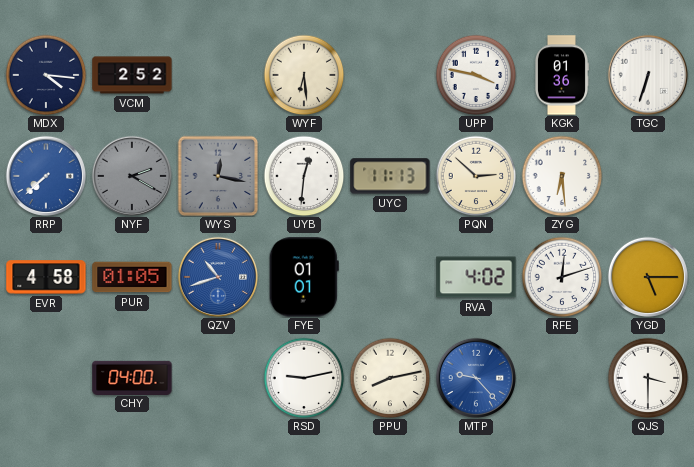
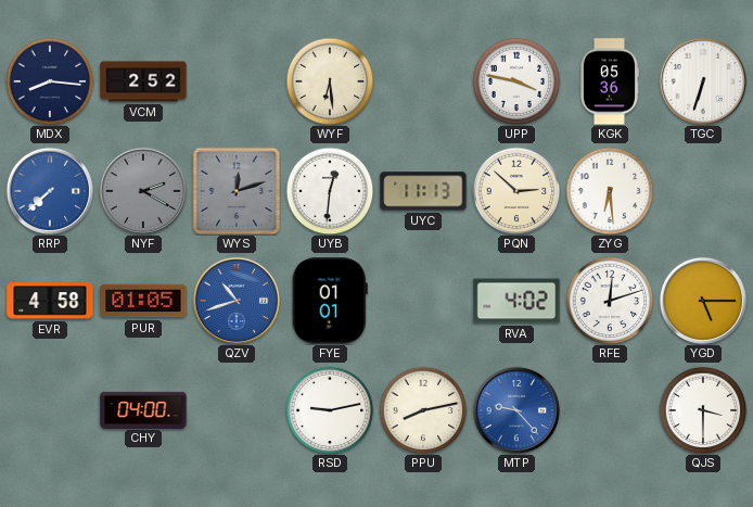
MDX: 4:16 -> 8:16 (50, 81)
KGK: 01:36 -> 05:36 (609, 81)
WYS: 12:17 -> 12:12 (237, 191)
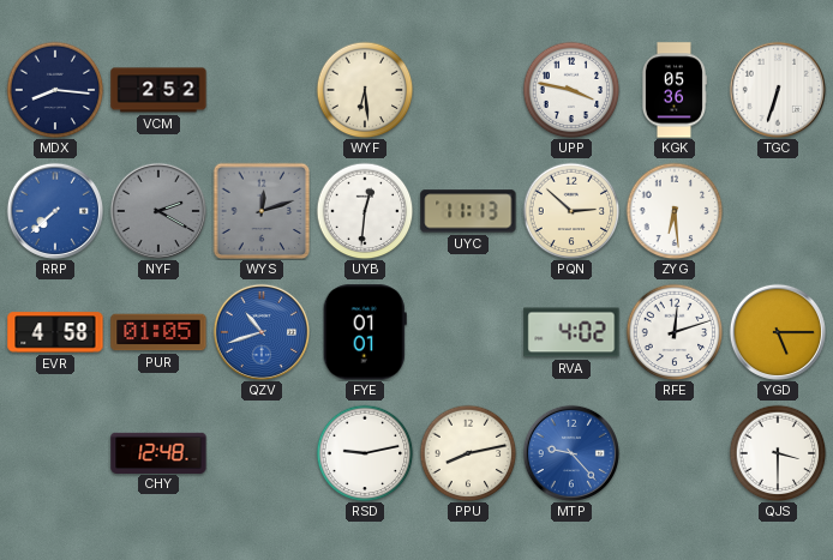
CHY: 04:00 -> 12:48 (158, 452)
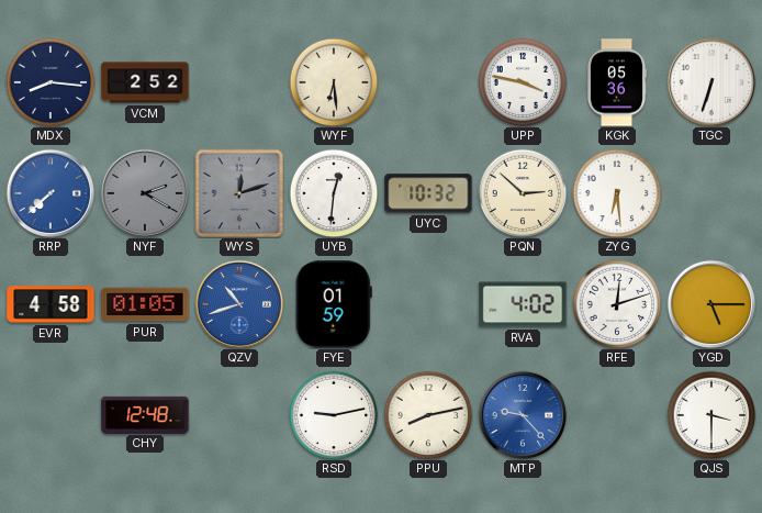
UYC: 11:13 -> 10:32 (428, 193)
FYE: 01:01 -> 01:59 (334, 304)
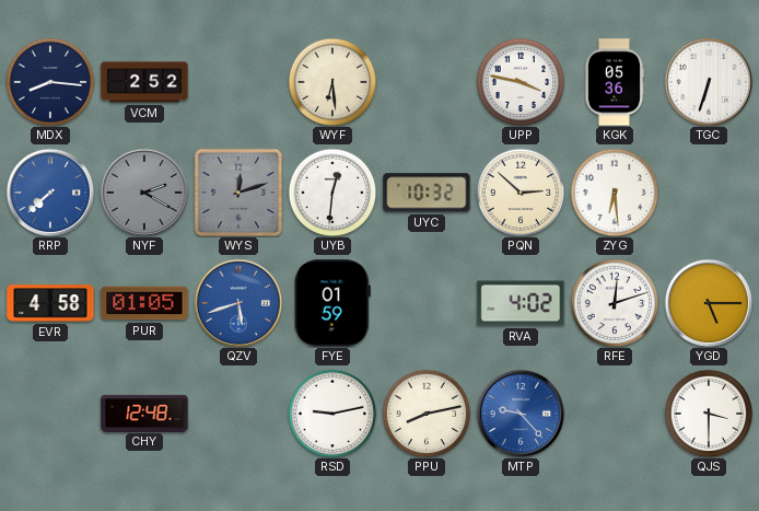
QZV: 10:42 -> 5:42 (238, 303)
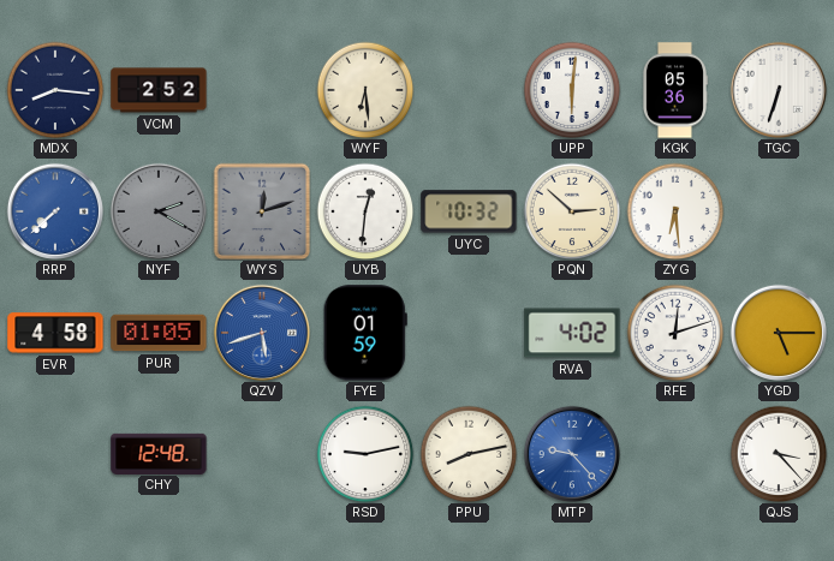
UPP: 3:47 -> 6:01 (572, 90)
QJS: 3:30 -> 3:23 (779, 454)
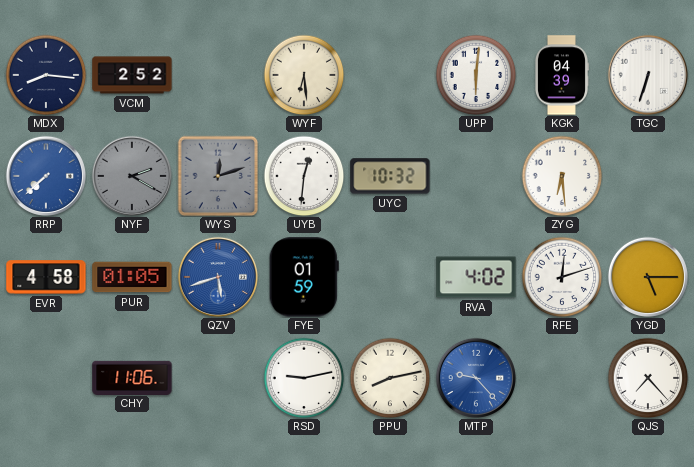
KGK: 05:36 -> 04:39 (561, 75)
PQN: 2:52 -> none (572, 211)
CHY: 12:48 -> 11:06 (132, 377)
QJS: 3:23 -> 7:23 (648, 378)
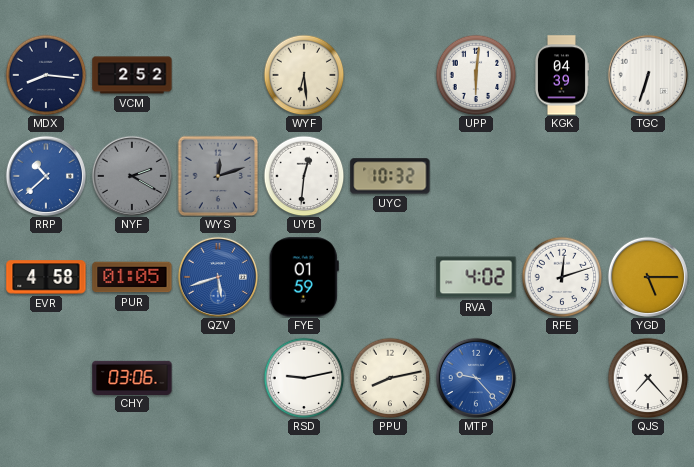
RRP: 7:38 -> 10:38 (46, 176)
ZYG: 6:29 -> none (562, 176)
CHY: 11:06 -> 03:06 (132, 377)
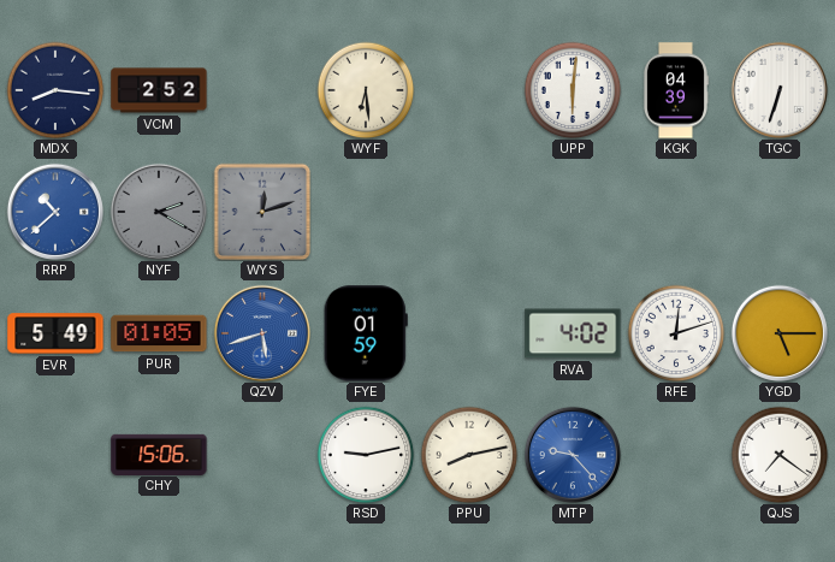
UYB: 12:31 -> none (304, 176)
UYC: 10:32 -> none (390, 176)
EVR: 4:58 -> 5:49 (55, 333)
CHY: 03:06 -> 15:06 (159, 454)
QJS: 7:23 -> 7:21 (780, 455)
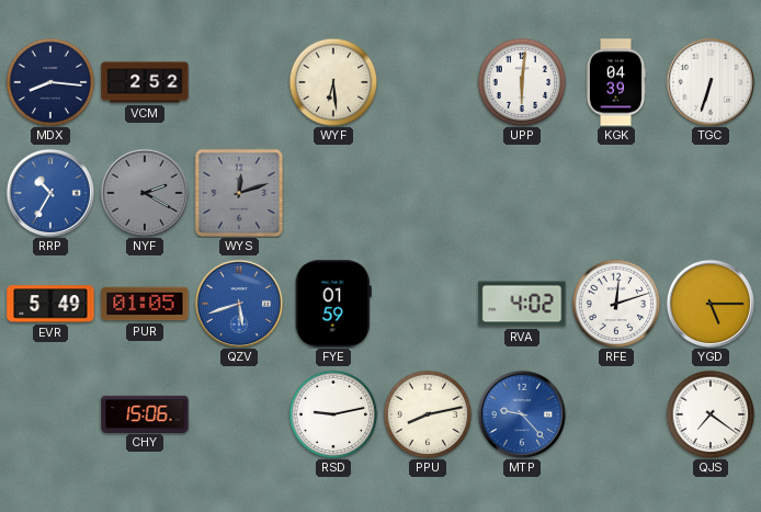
RRP: 10:38 -> 10:35 (50, 193)
